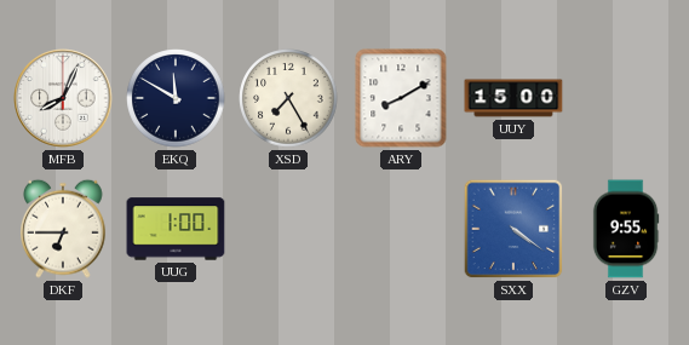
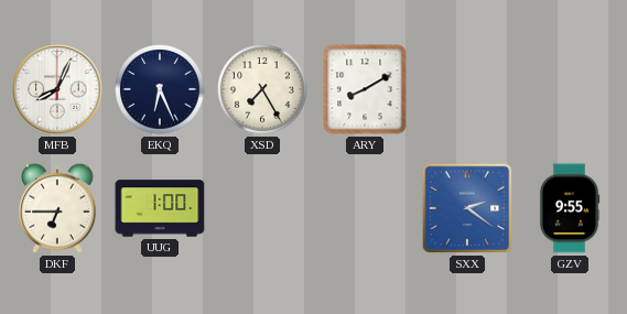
EKQ: 11:50 -> 6:26 (160, 89)
UUY: 15:00 -> none (513, 98)
SXX: 4:21 -> 2:21 (467, 208)
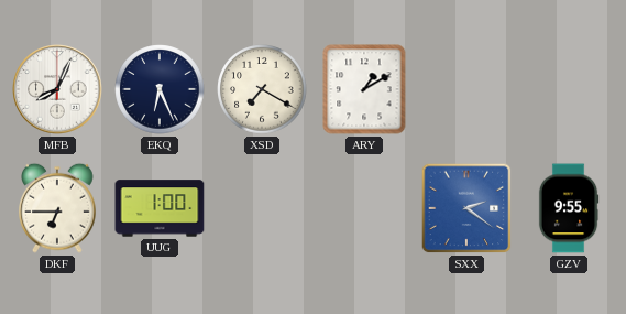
XSD: 7:25 -> 7:20 (262, 89)
ARY: 8:10 -> 1:10 (364, 89)
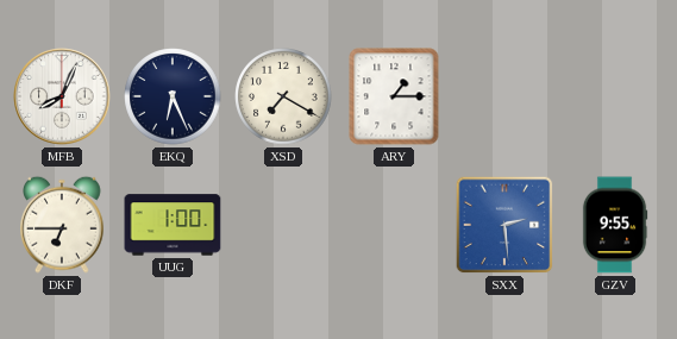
ARY: 1:10 -> 1:15 (394, 96)
SXX: 2:21 -> 2:29 (504, 225)
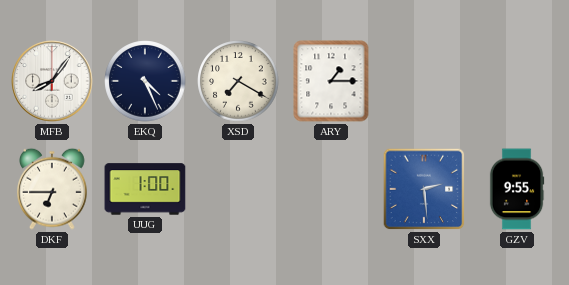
MFB: 8:04 -> 8:06 (52, 81)
EKQ: 6:26 -> 4:26 (145, 81)
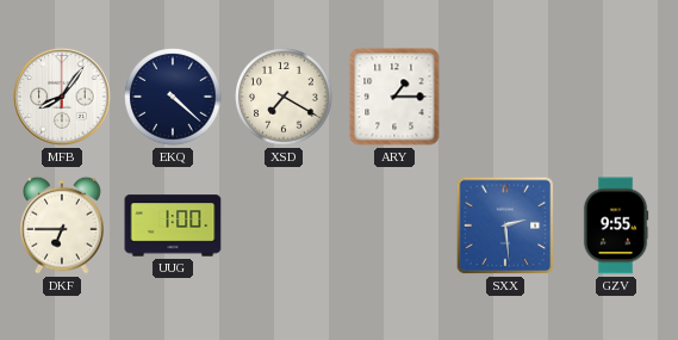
EKQ: 4:26 -> 4:22 (173, 97)
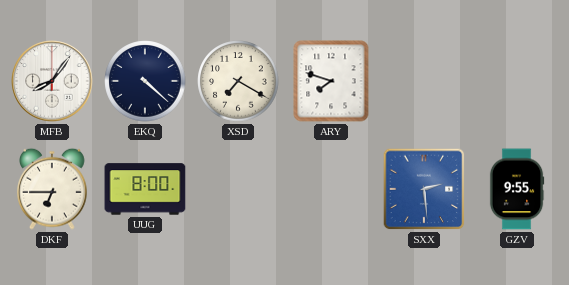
ARY: 1:15 -> 7:48 (331, 81)
UUG: 1:00 -> 8:00 (145, 189)
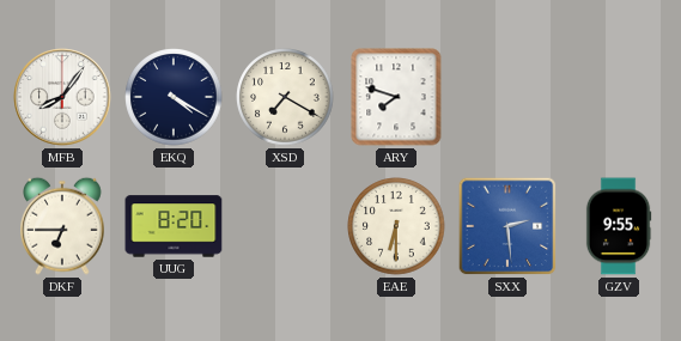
EKQ: 4:22 -> 4:20 (174, 97)
UUG: 8:00 -> 8:20 (174, 226)
EAE: none -> 6:30 (396, 226)
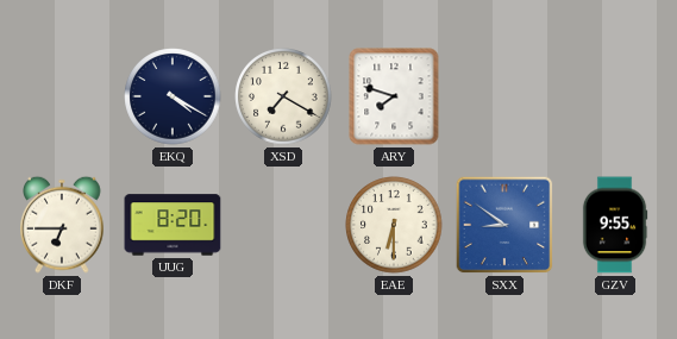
MFB: 8:06 -> none (62, 97)
SXX: 2:29 -> 8:51 (504, 225)
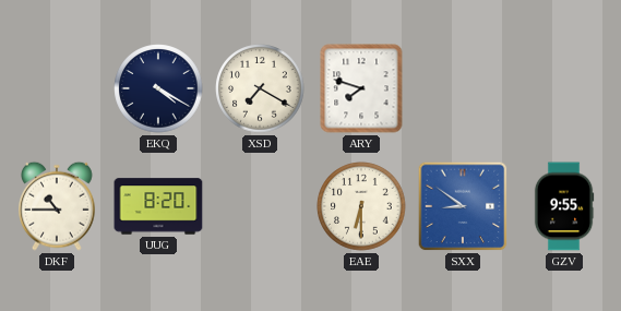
DKF: 6:45 -> 10:45 (58, 206)
